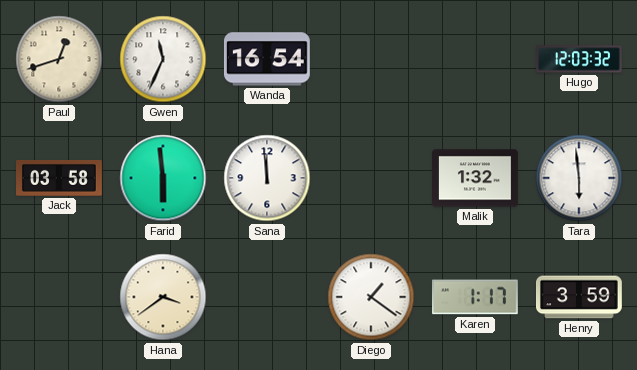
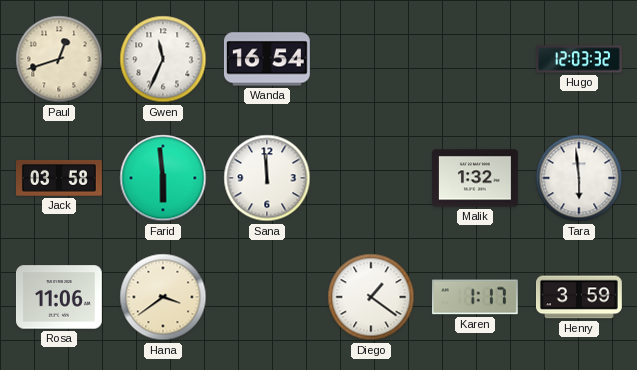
Rosa: none -> 11:06 (59, 297)
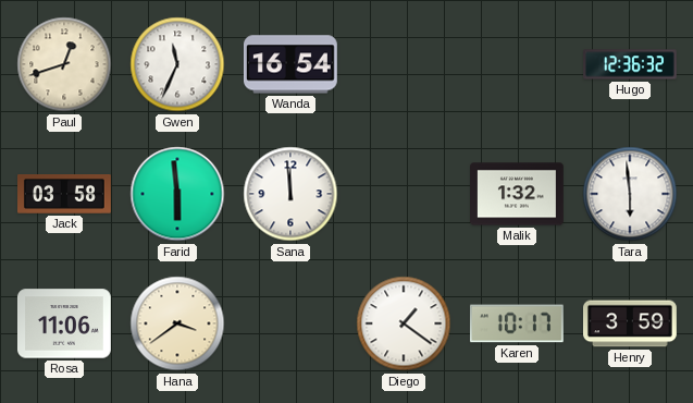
Hugo: 12:03 -> 12:36 (631, 64)
Karen: 1:17 -> 10:17 (517, 323)
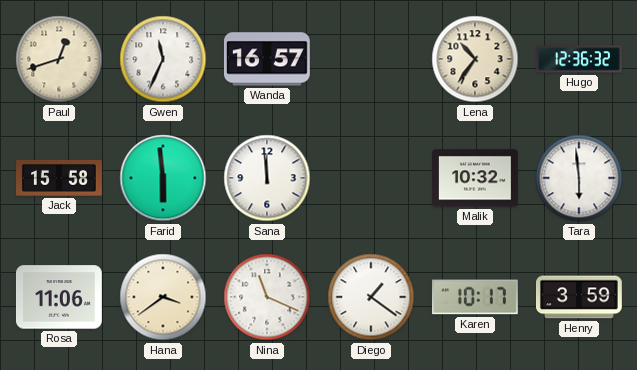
Wanda: 16:54 -> 16:57 (267, 59)
Lena: none -> 10:36 (475, 59)
Jack: 03:58 -> 15:58 (60, 179)
Malik: 1:32 -> 10:32 (476, 178)
Nina: none -> 11:19 (267, 297)
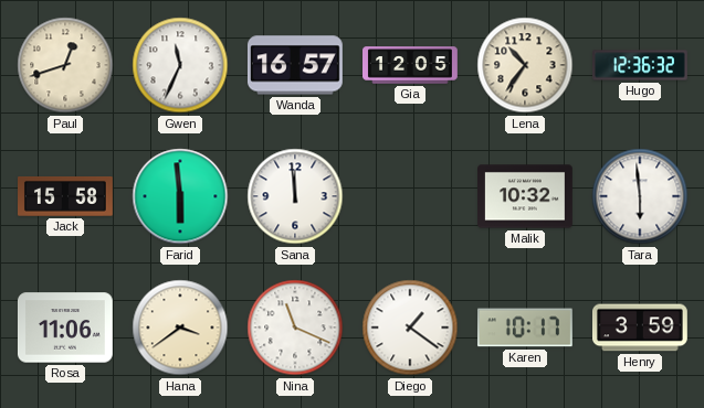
Gia: none -> 12:05 (411, 65)
